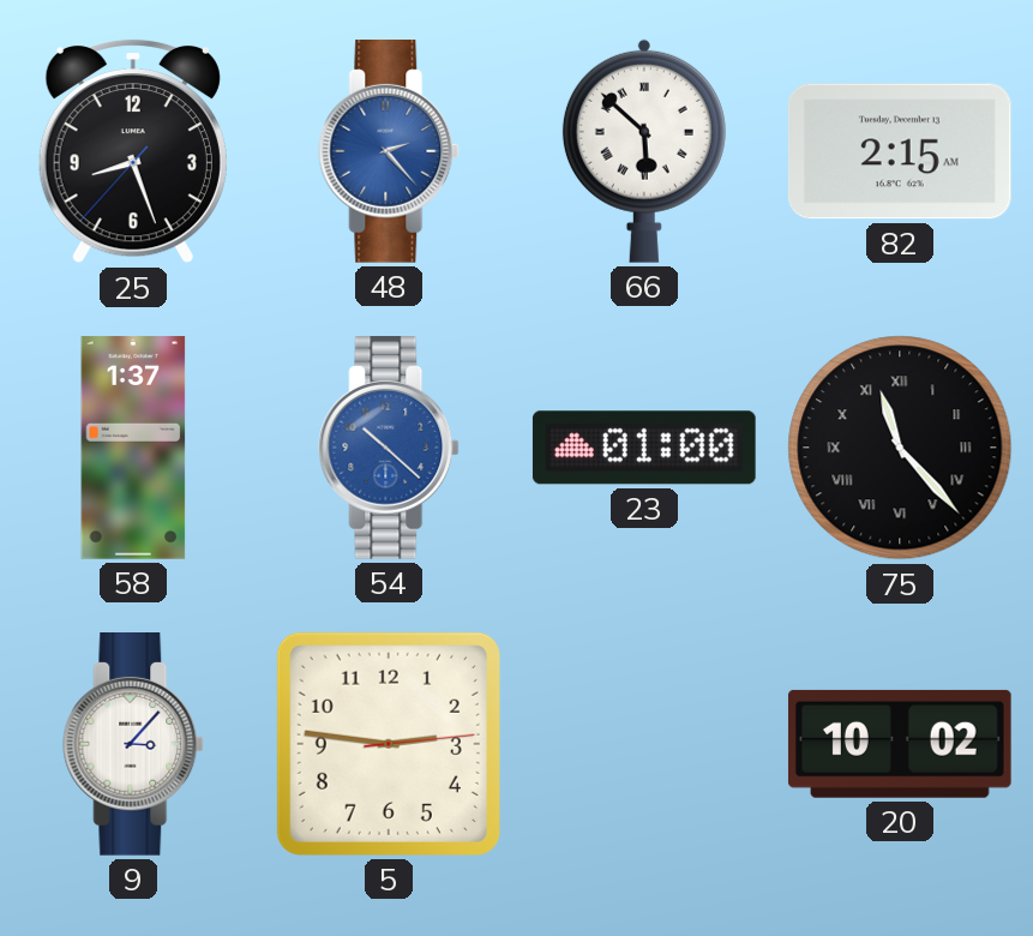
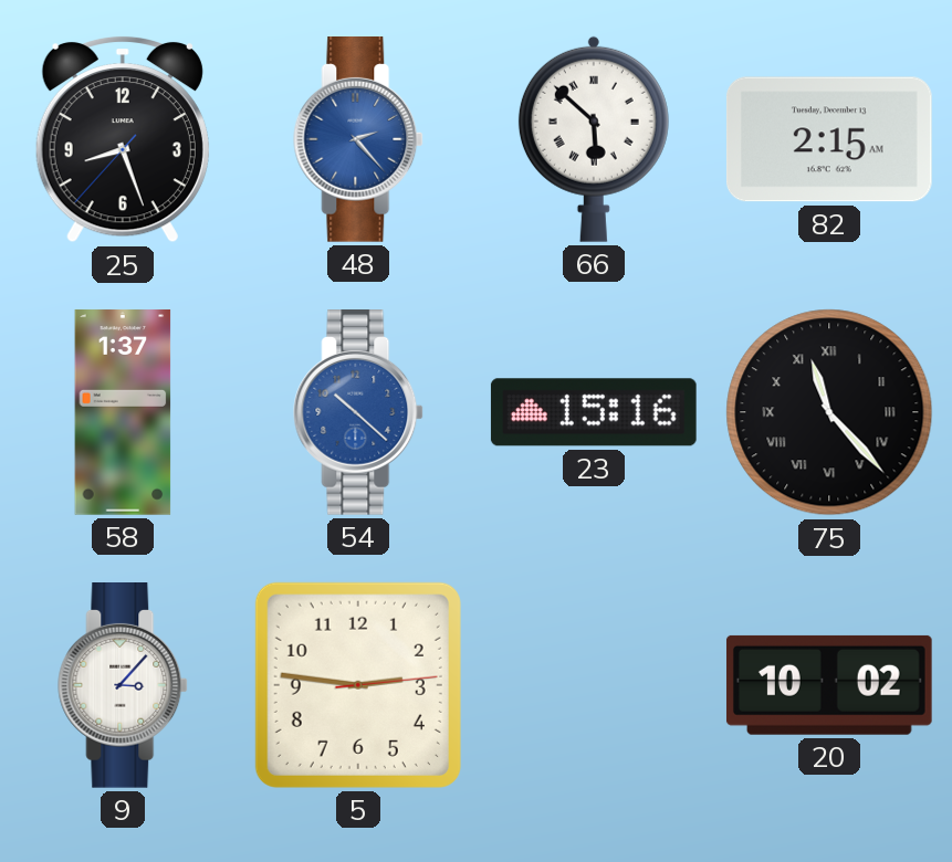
23: 01:00 -> 15:16 (594, 412)
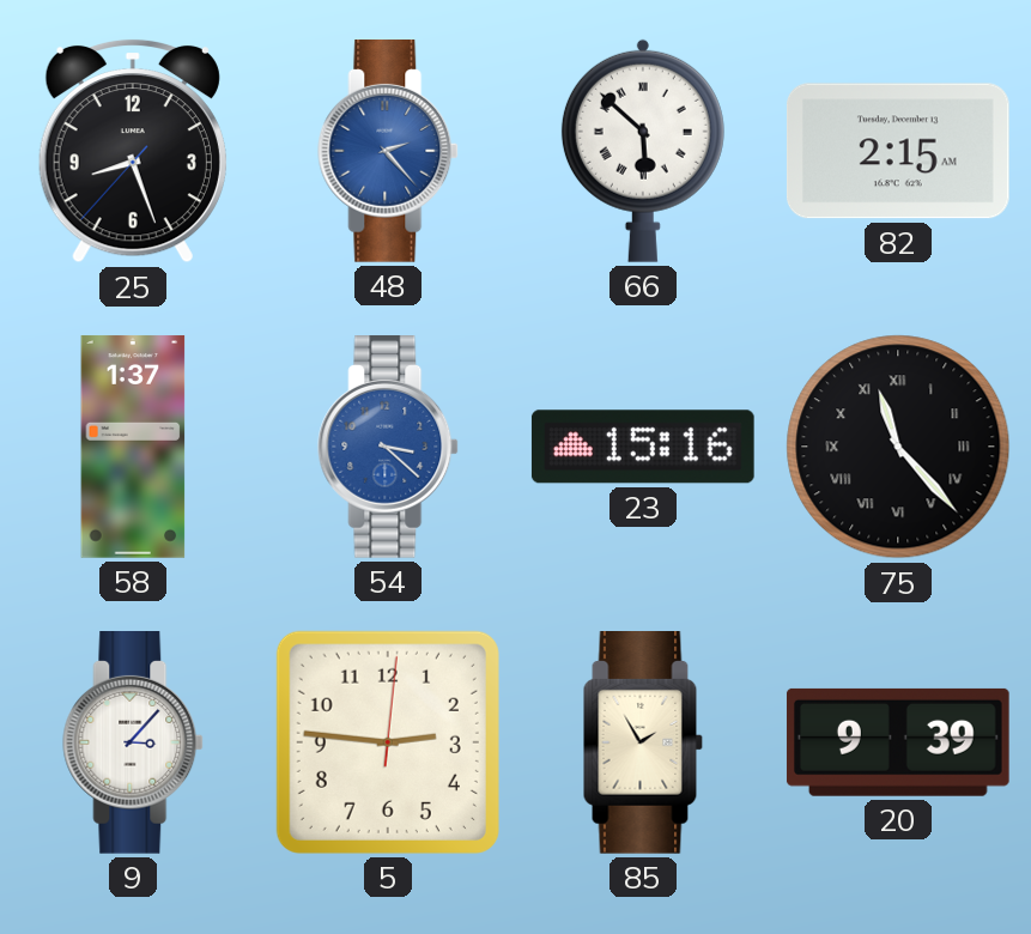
54: 10:22 -> 3:22 (389, 448)
5: 2:46:14 -> 2:46:01 (388, 742)
85: none -> 1:55 (643, 744)
20: 10:02 -> 9:39 (898, 742)
